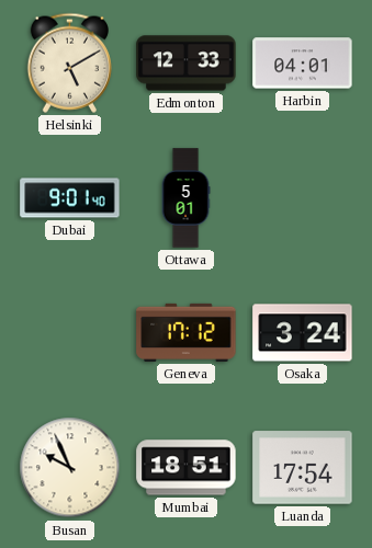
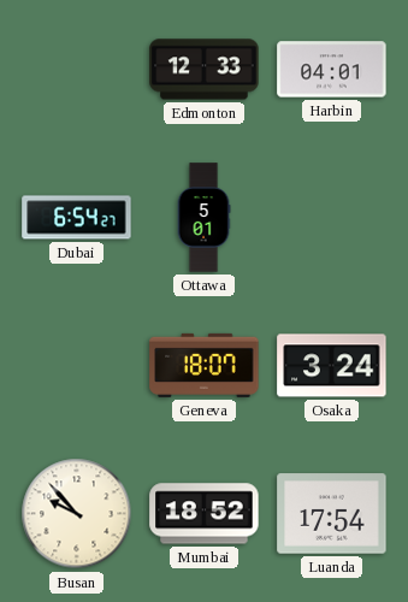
Helsinki: 5:10 -> none (69, 62)
Dubai: 9:01 -> 6:54 (77, 218)
Geneva: 17:12 -> 18:07 (205, 365)
Busan: 9:56 -> 9:53 (77, 514)
Mumbai: 18:51 -> 18:52 (205, 514)
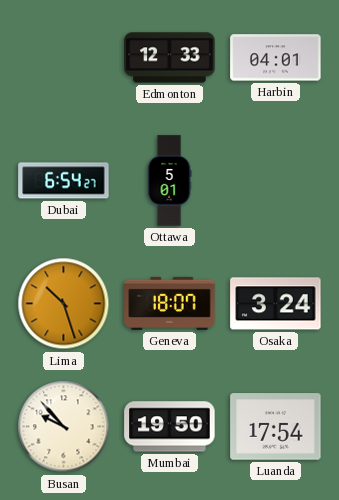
Lima: none -> 10:27 (64, 304)
Mumbai: 18:52 -> 19:50 (170, 427)
